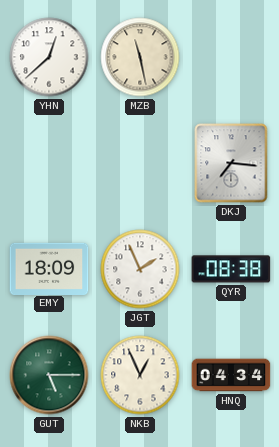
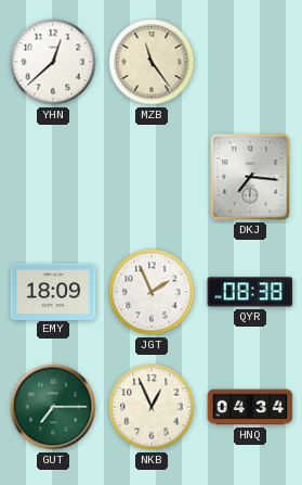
MZB: 11:28 -> 11:24 (152, 62)
GUT: 5:15 -> 7:15 (53, 407)
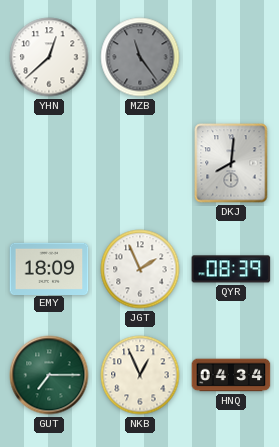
MZB dial: cream -> grey (140, 57)
DKJ: 7:16 -> 8:01 (231, 163)
QYR: 08:38 -> 08:39 (231, 269)
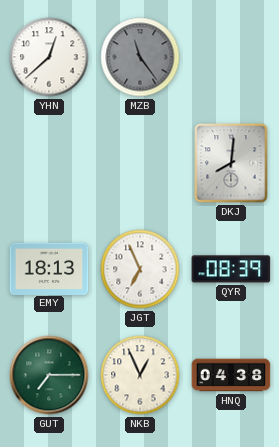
EMY: 18:09 -> 18:13 (49, 268)
JGT: 1:56 -> 6:56 (140, 269)
HNQ: 04:34 -> 04:38 (231, 375)
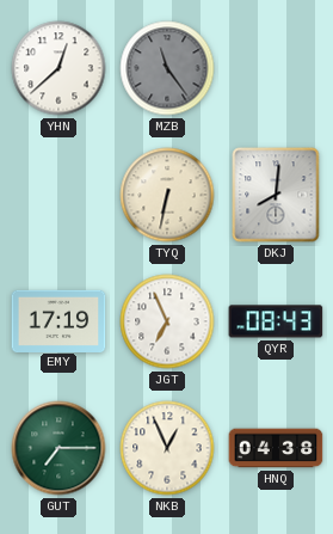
TYQ: none -> 6:32 (167, 195)
EMY: 18:13 -> 17:19 (58, 320)
QYR: 08:39 -> 08:43 (276, 321)
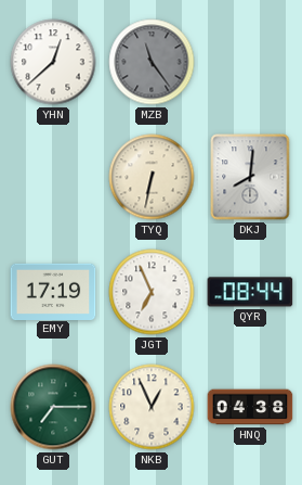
QYR: 08:43 -> 08:44 (250, 292)
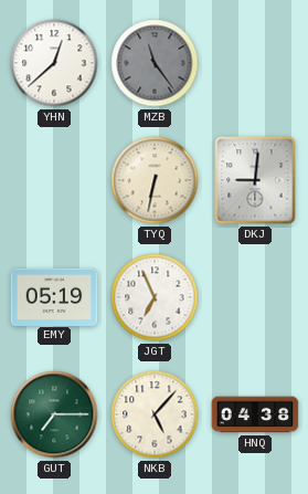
DKJ: 8:01 -> 9:01 (255, 180)
EMY: 17:19 -> 05:19 (54, 296)
QYR: 08:44 -> none (250, 292)
NKB: 12:56 -> 5:07 (155, 414)
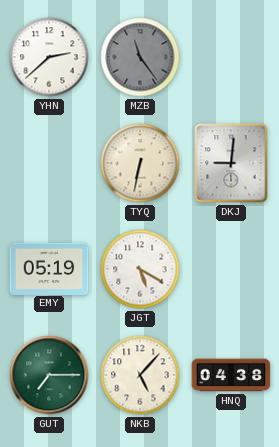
YHN: 12:38 -> 2:38 (49, 57)
JGT: 6:56 -> 5:20 (140, 269)
